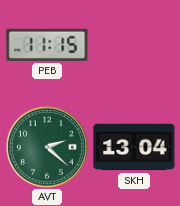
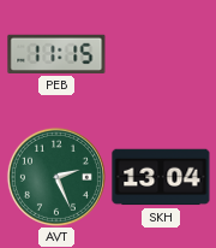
AVT: 2:22 -> 2:26 (56, 177)
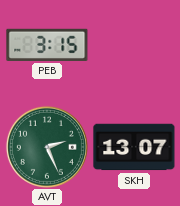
PEB: 11:15 -> 3:15 (47, 45)
SKH: 13:04 -> 13:07 (134, 147)
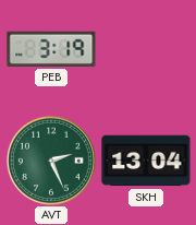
PEB: 3:15 -> 3:19 (51, 49)
SKH: 13:07 -> 13:04 (146, 161)
